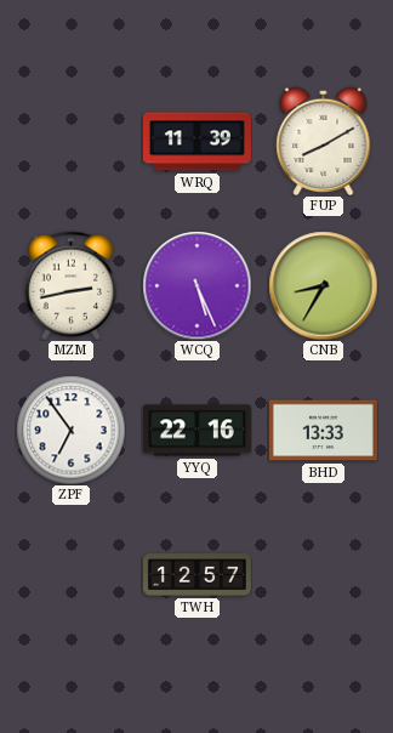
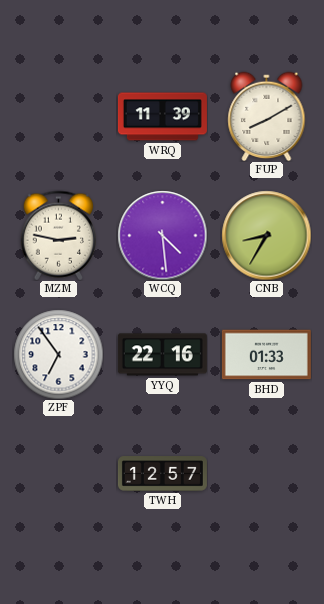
MZM: 2:43 -> 2:47 (58, 235)
WCQ: 5:26 -> 4:29 (162, 235)
BHD: 13:33 -> 01:33 (266, 355)
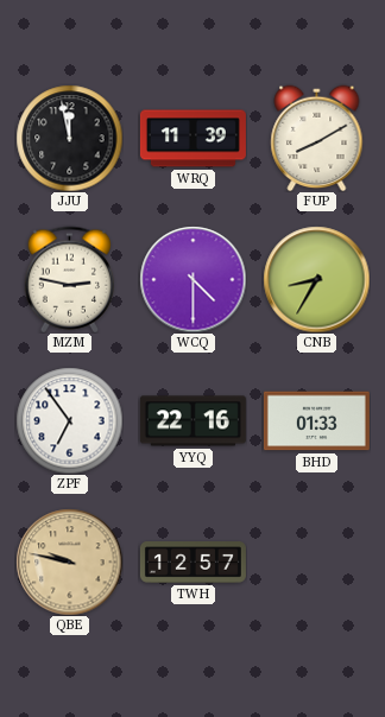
JJU: none -> 11:58 (69, 138)
WCQ: 4:29 -> 4:30 (192, 279)
QBE: none -> 9:47 (69, 561)
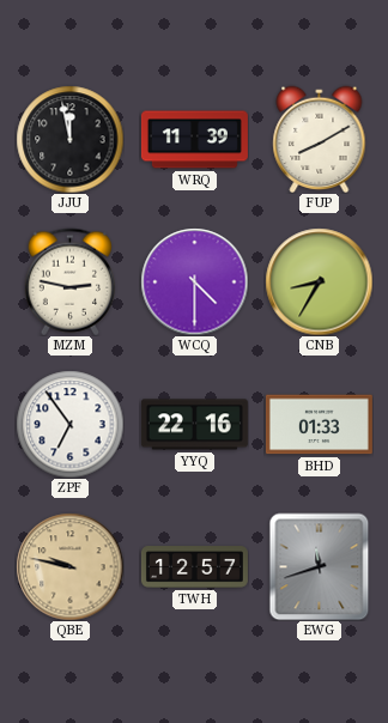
EWG: none -> 11:42 (320, 566)
